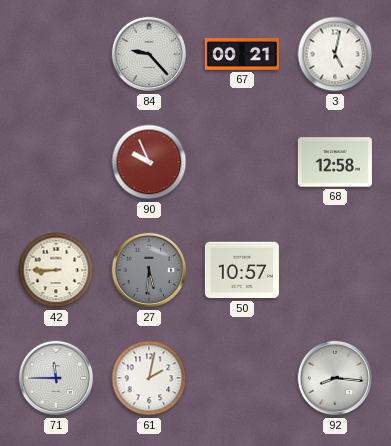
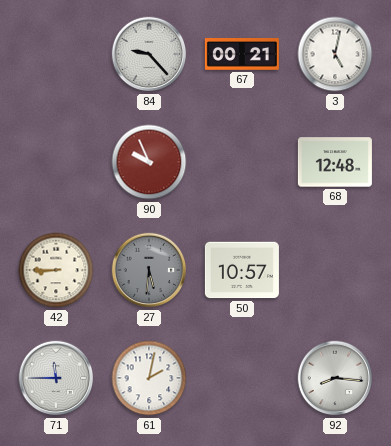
68: 12:58 -> 12:48 (335, 162)
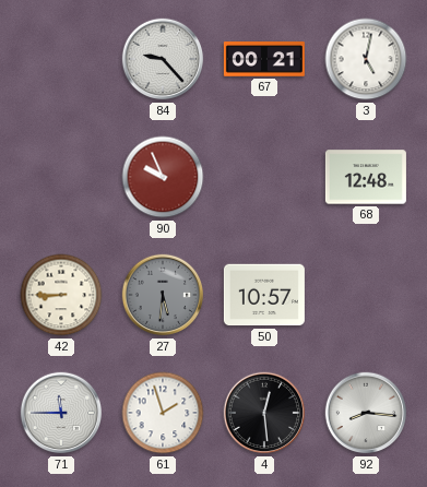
61: 2:02 -> 1:57 (163, 413)
4: none -> 12:29 (264, 413)
